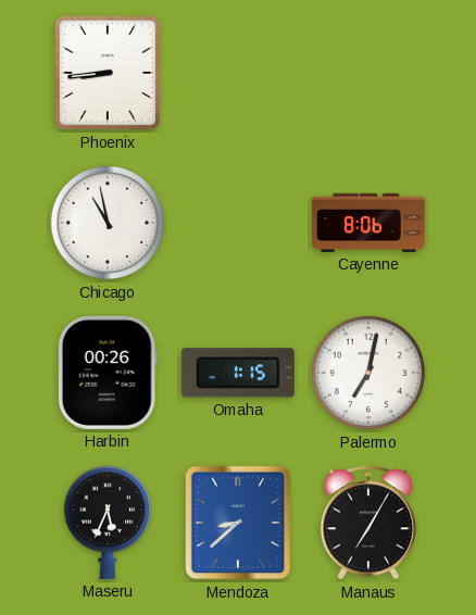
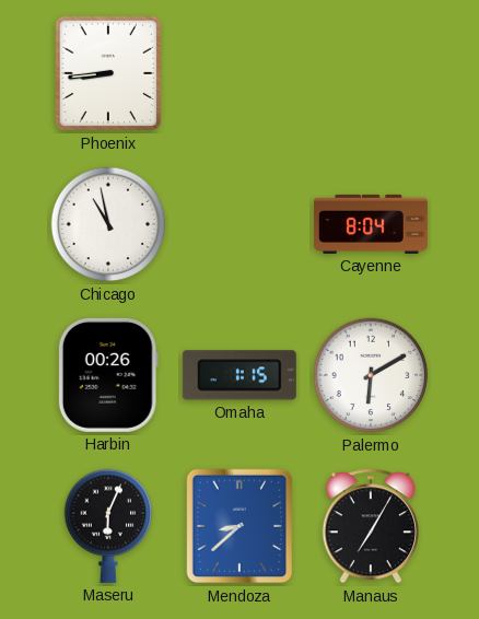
Cayenne: 8:06 -> 8:04 (371, 224)
Palermo: 7:02 -> 6:10 (371, 375)
Maseru: 5:34 -> 6:04 (108, 526)
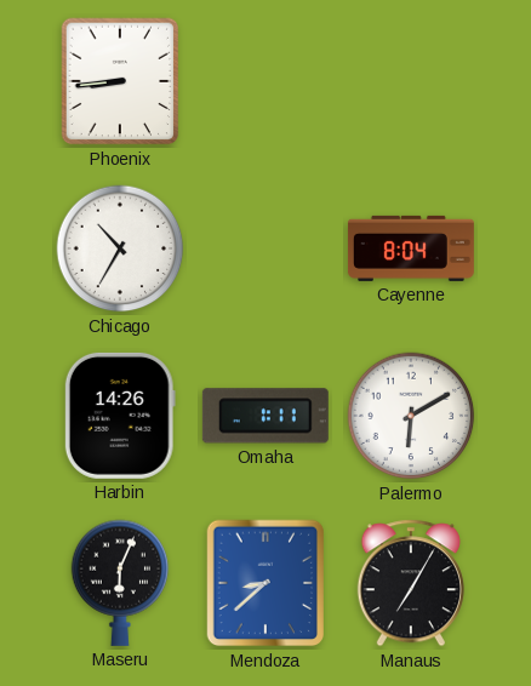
Chicago: 10:58 -> 10:35 (120, 248)
Harbin: 00:26 -> 14:26 (120, 416)
Omaha: 1:15 -> 1:11 (265, 416)
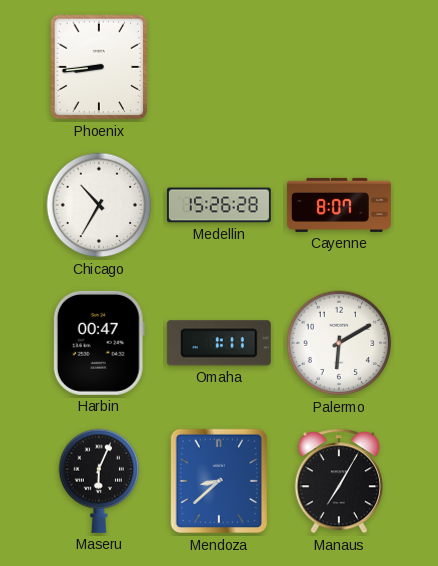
Medellin: none -> 15:26 (219, 205)
Cayenne: 8:04 -> 8:07 (339, 205)
Harbin: 14:26 -> 00:47 (99, 343)
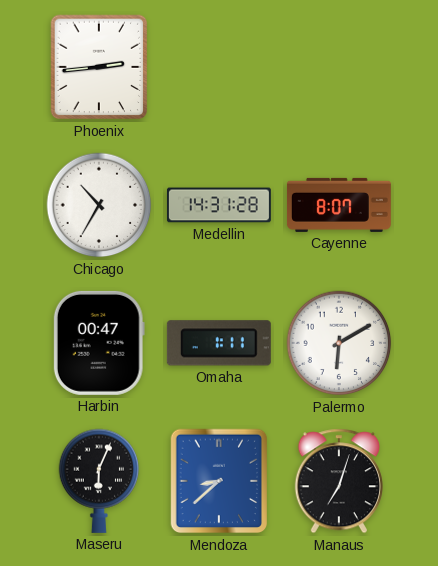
Phoenix: 8:44 -> 2:44 (99, 67)
Medellin: 15:26 -> 14:31 (219, 205)
Manaus: 7:05 -> 7:03 (339, 481)
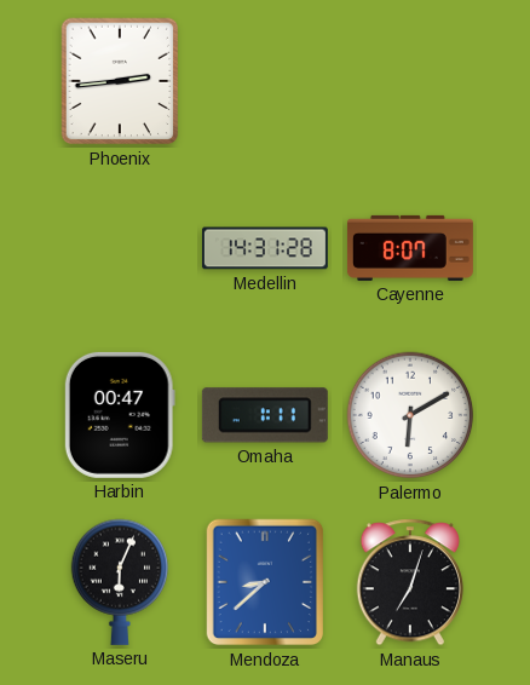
Chicago: 10:35 -> none (99, 205)
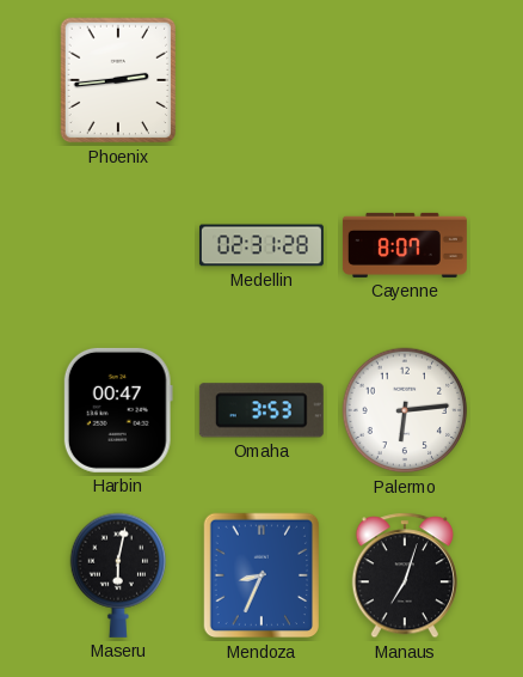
Medellin: 14:31 -> 02:31 (261, 245)
Omaha: 1:11 -> 3:53 (261, 410)
Palermo: 6:10 -> 6:14 (405, 410)
Maseru: 6:04 -> 6:02 (118, 575)
Mendoza: 8:38 -> 8:34 (261, 575)
